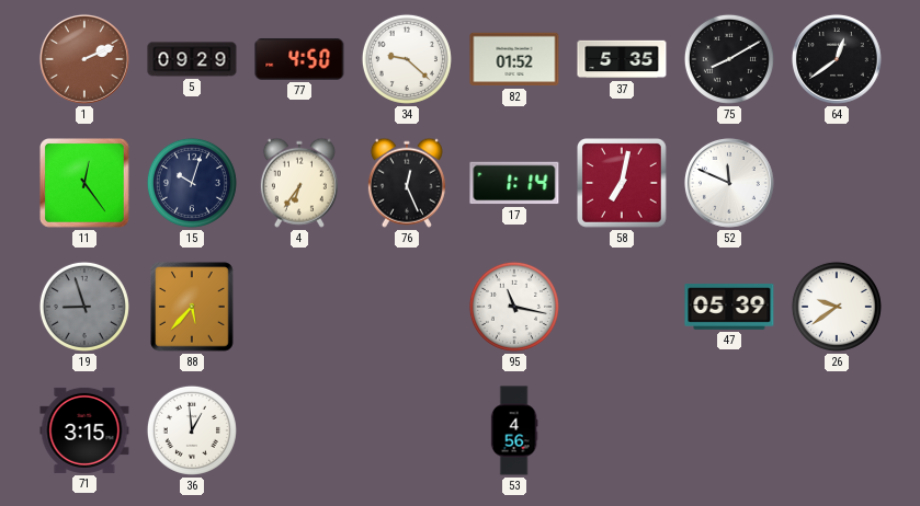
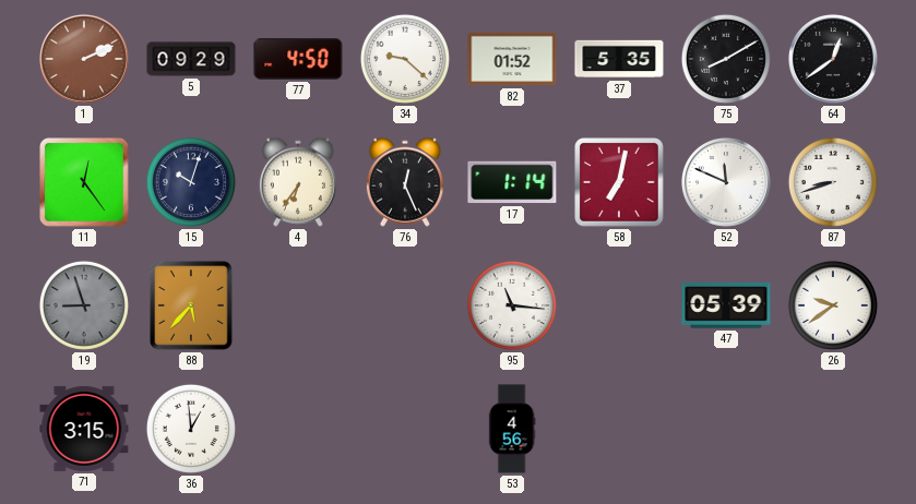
87: none -> 8:42 (833, 182)
95: 11:17 -> 11:16 (512, 305)
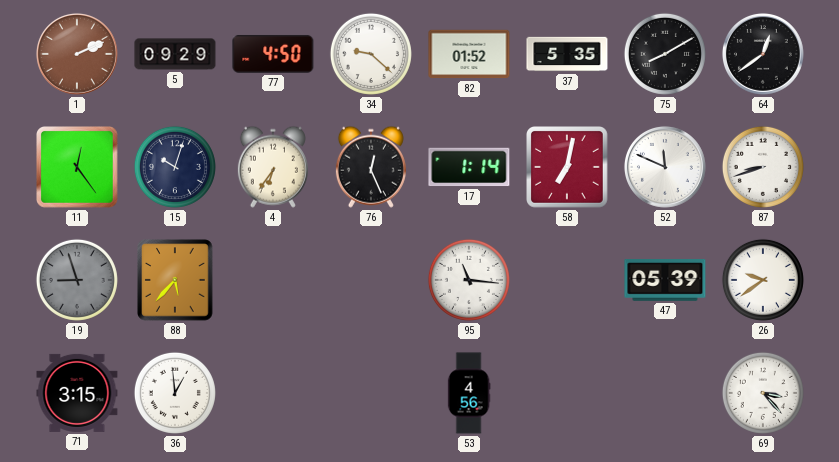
69: none -> 3:23 (763, 393)
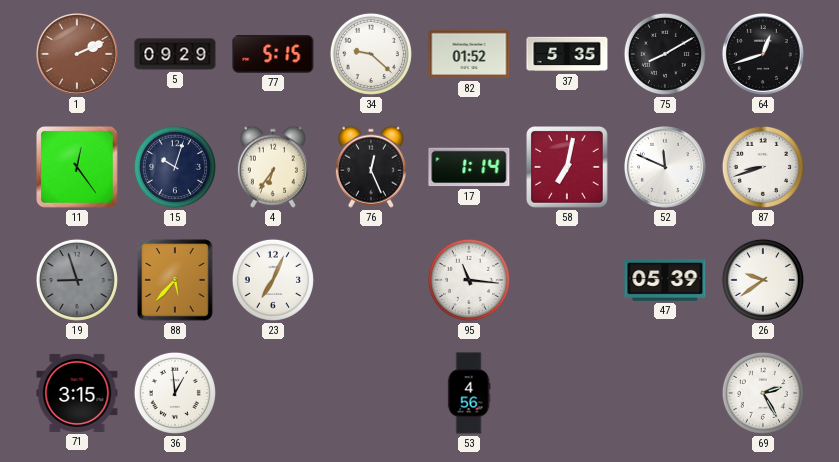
77: 4:50 -> 5:15 (273, 54)
64: 12:39 -> 12:42 (763, 54)
23: none -> 7:04 (273, 280)
69: 3:23 -> 2:25 (763, 393)
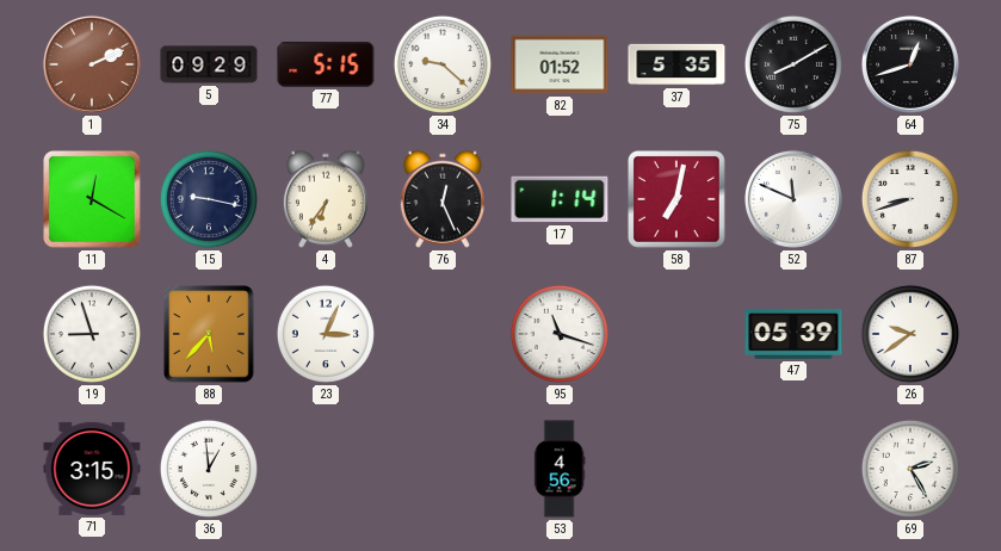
11: 12:24 -> 12:20 (93, 200)
15: 10:03 -> 9:17 (209, 199)
19 dial: grey -> white (92, 334)
23: 7:04 -> 3:04 (326, 334)
95: 11:16 -> 11:18 (560, 334)
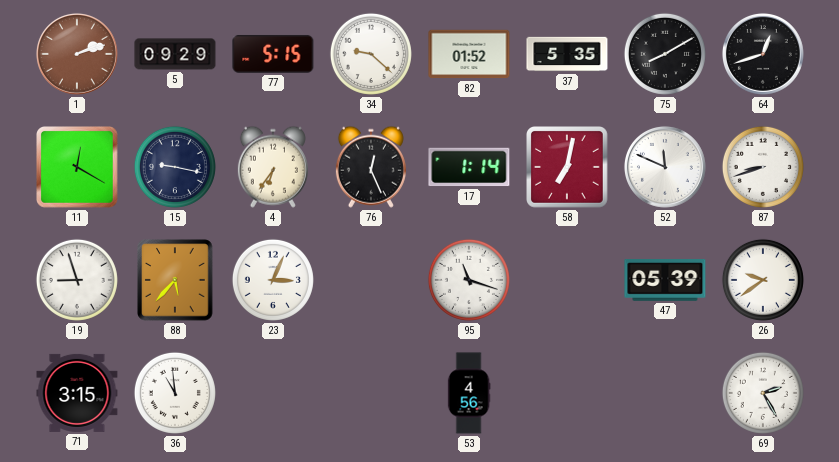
1: 2:11 -> 2:12 (77, 54)
36: 12:59 -> 10:59 (175, 393)
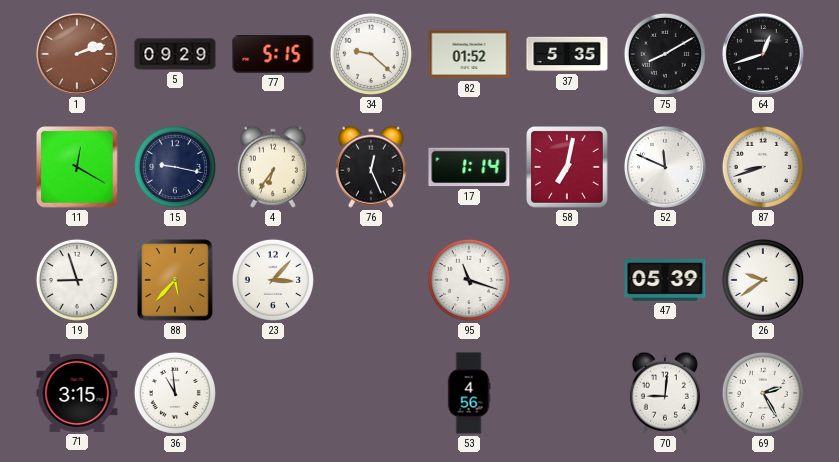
23: 3:04 -> 3:07 (273, 280)
70: none -> 9:01 (665, 393)
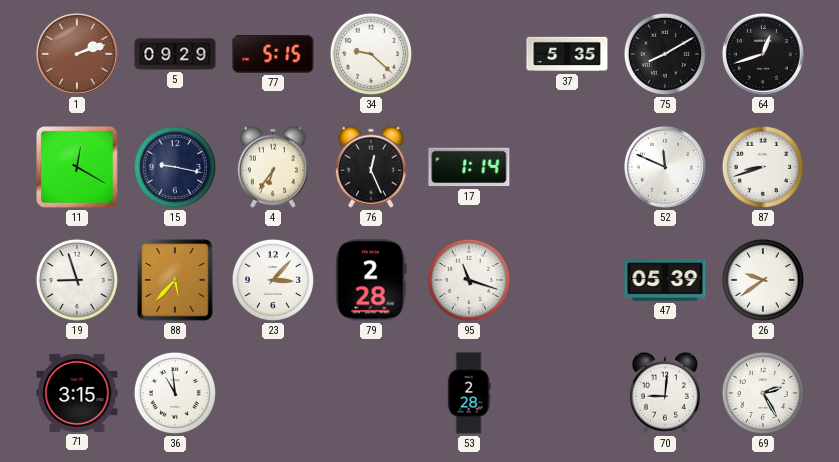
82: 01:52 -> none (469, 54)
58: 7:02 -> none (568, 168)
79: none -> 2:28 (371, 280)
53: 4:56 -> 2:28 (469, 393)
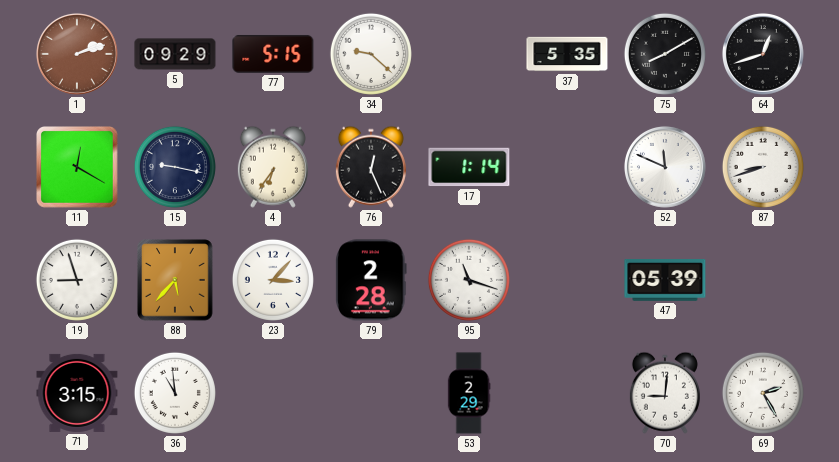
26: 9:39 -> none (763, 280)
53: 2:28 -> 2:29 (469, 393)
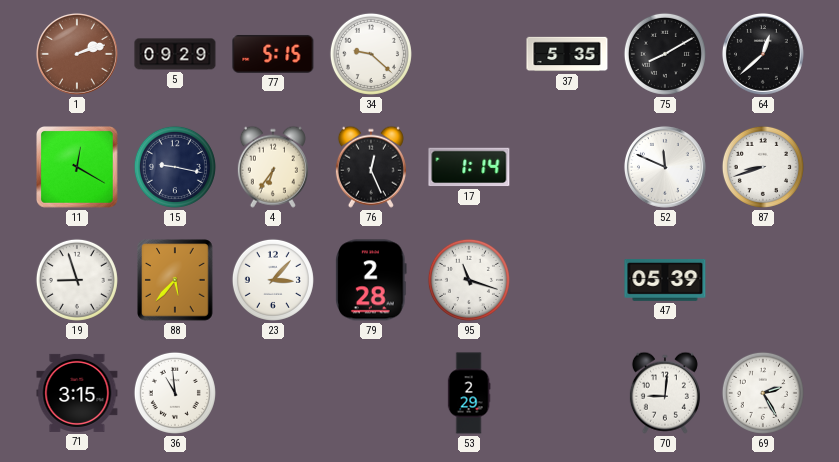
64: 12:42 -> 12:38 (763, 54)
